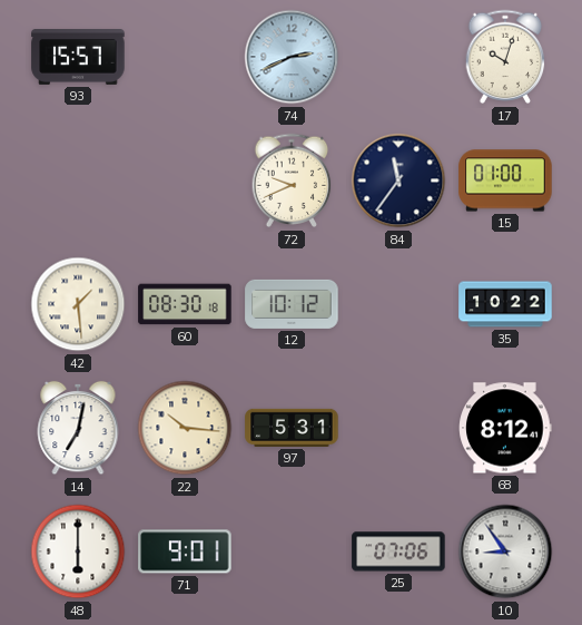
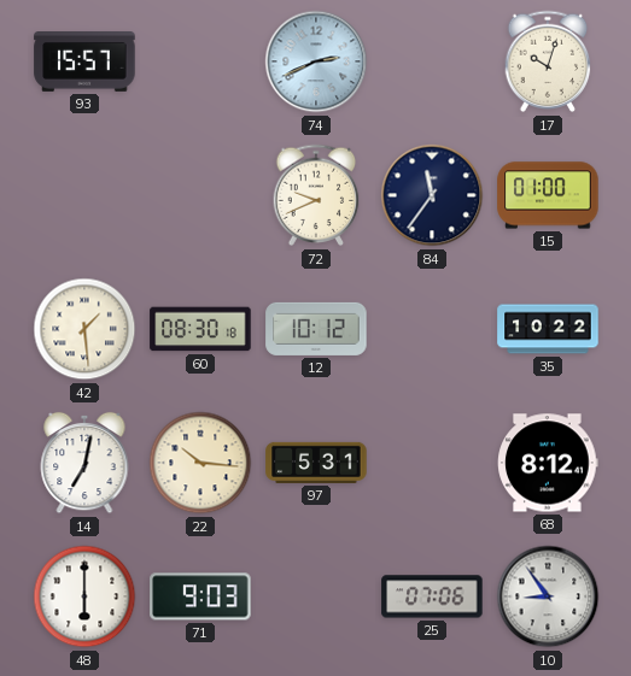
71: 9:01 -> 9:03 (200, 596)
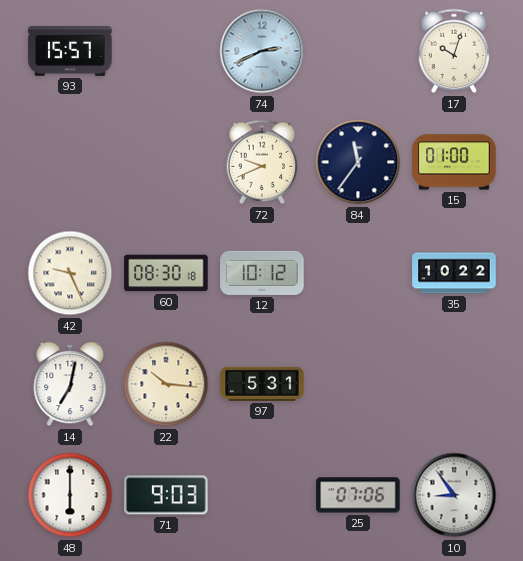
42: 1:29 -> 9:26 (70, 273)
68: 8:12 -> none (548, 463)
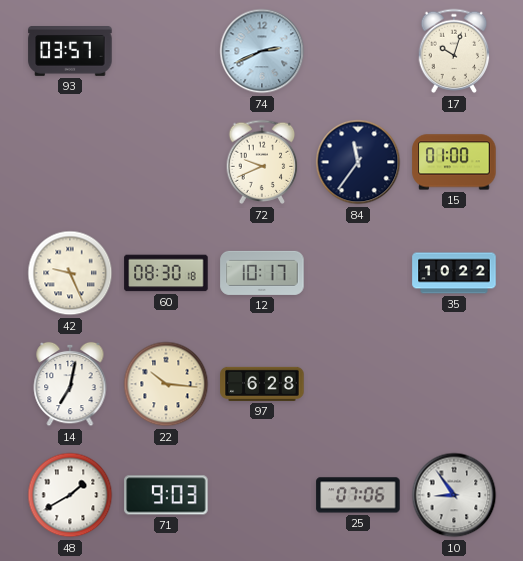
93: 15:57 -> 03:57 (70, 52)
12: 10:12 -> 10:17 (262, 273)
97: 5:31 -> 6:28 (262, 384)
48: 6:00 -> 1:40 (70, 495)
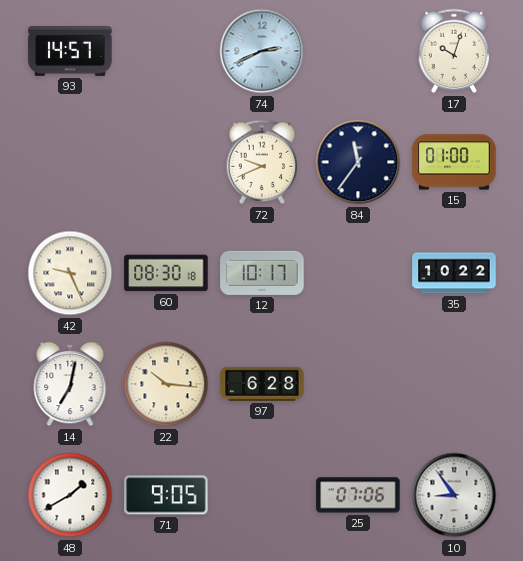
93: 03:57 -> 14:57 (70, 52)
71: 9:03 -> 9:05 (166, 495)
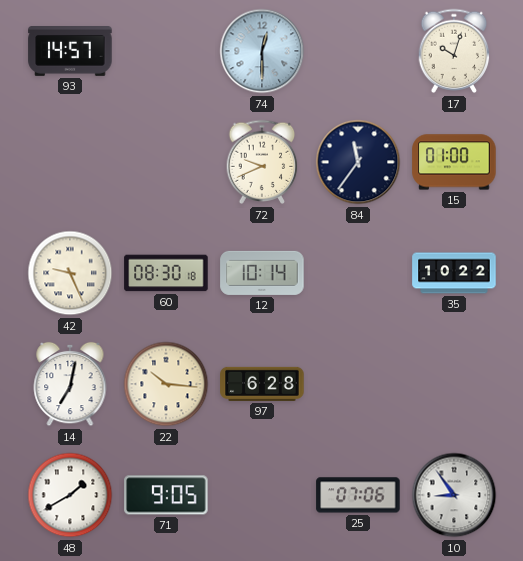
74: 2:41 -> 12:30 (262, 51)
12: 10:17 -> 10:14 (262, 273)
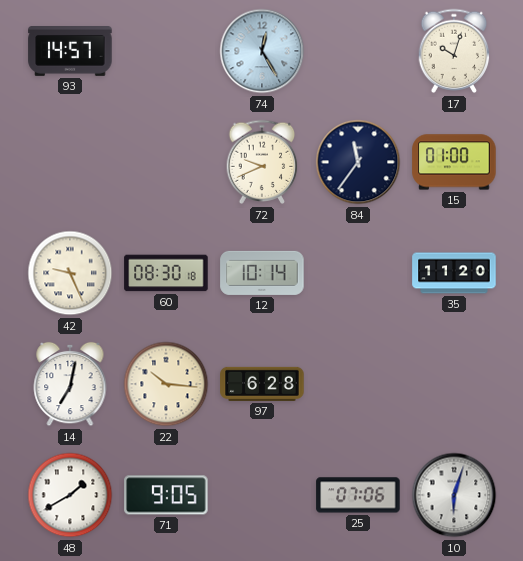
74: 12:30 -> 12:25 (262, 51)
35: 10:22 -> 11:20 (454, 273)
10: 8:54 -> 6:03 (454, 495)
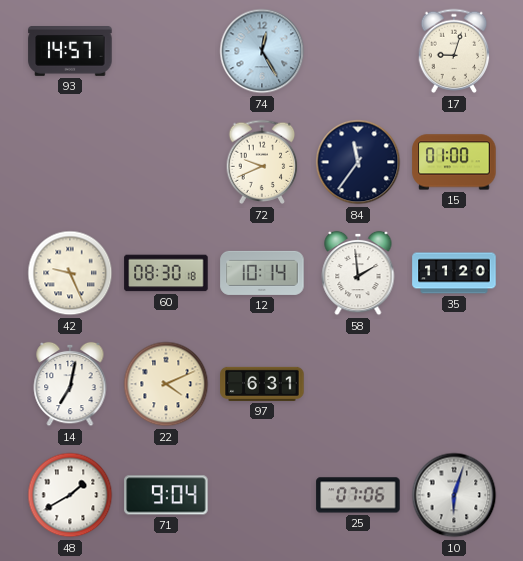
17: 10:03 -> 9:03 (454, 51)
58: none -> 1:59 (358, 273)
22: 10:16 -> 4:11 (166, 384)
97: 6:28 -> 6:31 (262, 384)
71: 9:05 -> 9:04 (166, 495)
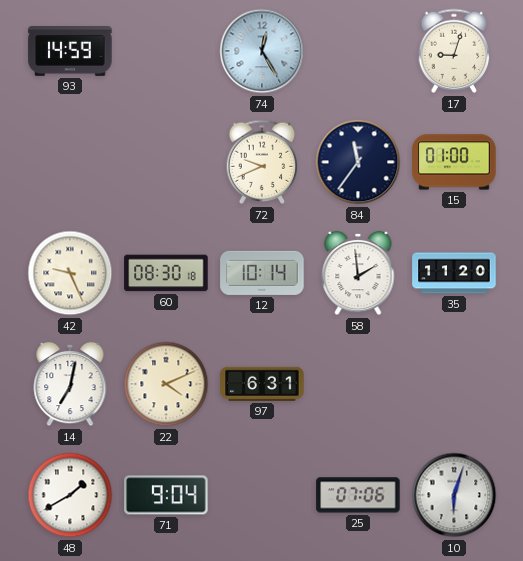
93: 14:57 -> 14:59 (70, 52)
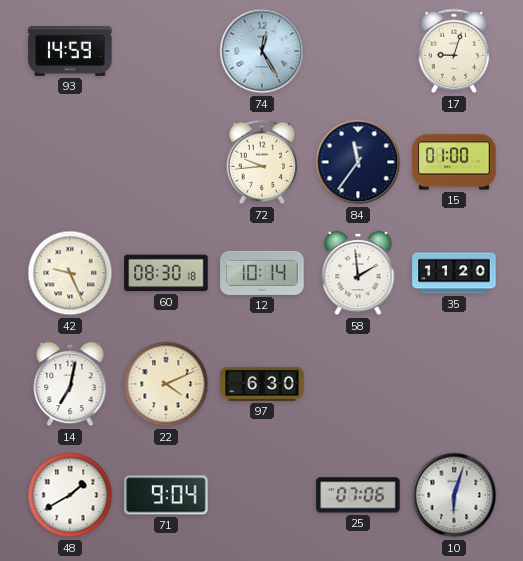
72: 9:41 -> 9:44 (262, 162)
97: 6:31 -> 6:30 (262, 384)
